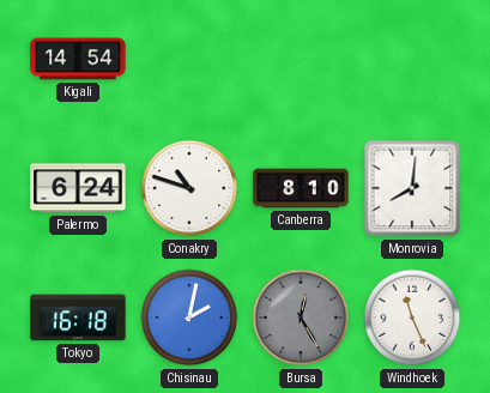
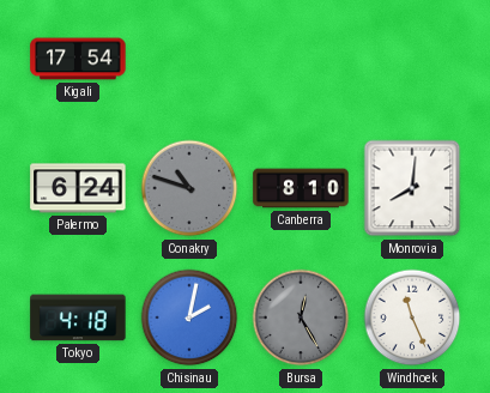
Kigali: 14:54 -> 17:54 (78, 59)
Conakry dial: white -> grey (189, 188)
Tokyo: 16:18 -> 4:18 (78, 318)
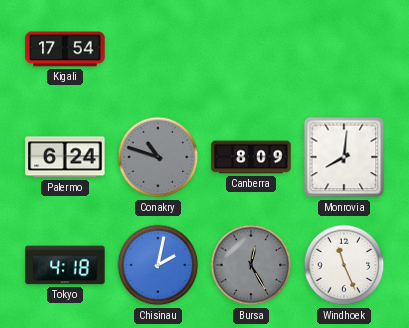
Canberra: 8:10 -> 8:09 (251, 157)
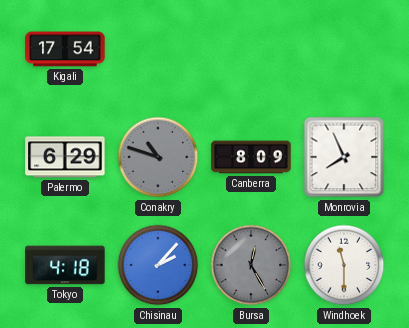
Palermo: 6:24 -> 6:29 (65, 157)
Monrovia: 8:01 -> 7:56 (344, 157)
Chisinau: 2:02 -> 2:07 (158, 265)
Windhoek: 11:26 -> 11:30 (344, 265)
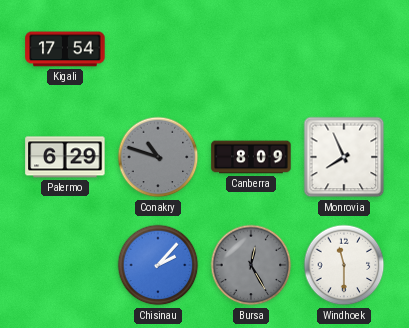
Tokyo: 4:18 -> none (65, 265)
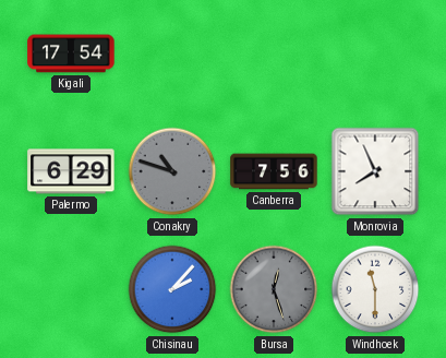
Canberra: 8:09 -> 7:56 (274, 171)
Bursa: 12:25 -> 12:27 (274, 289)
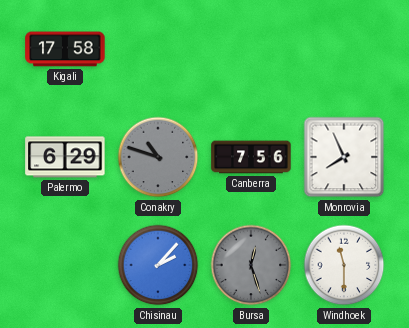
Kigali: 17:54 -> 17:58 (65, 49)
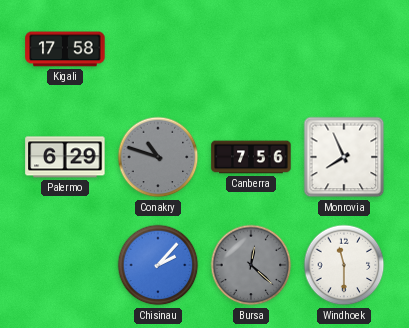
Bursa: 12:27 -> 12:22 (251, 265)
